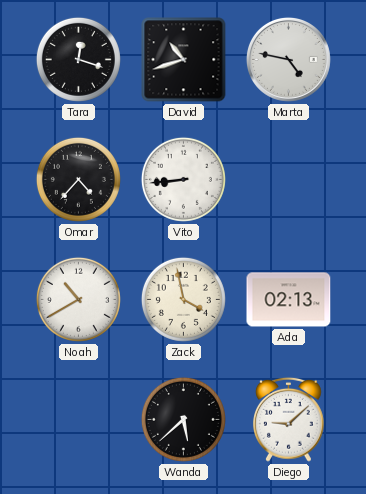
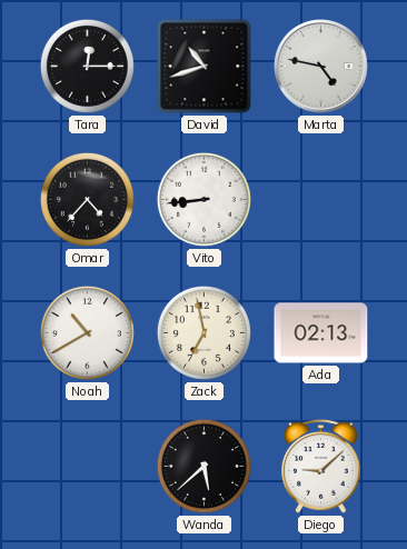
Tara: 12:18 -> 12:15 (87, 66)
Zack: 3:58 -> 6:58 (203, 332)
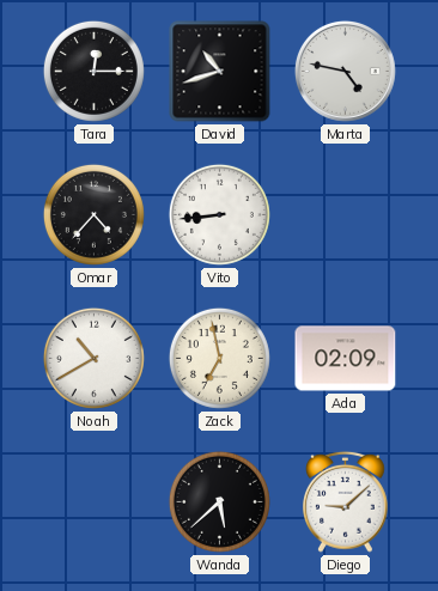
Ada: 02:13 -> 02:09 (346, 359)
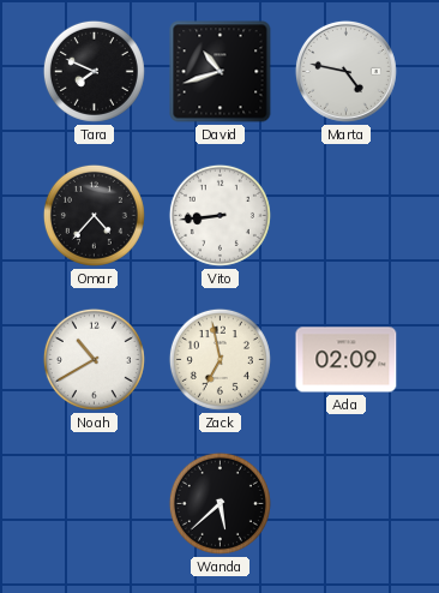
Tara: 12:15 -> 7:49 (94, 71)
Diego: 9:08 -> none (346, 501)
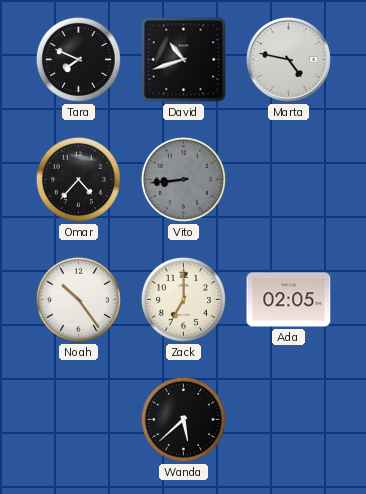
Vito dial: white -> grey (183, 179)
Noah: 10:40 -> 10:24 (78, 299)
Zack: 6:58 -> 7:00 (183, 299)
Ada: 02:09 -> 02:05 (289, 300)
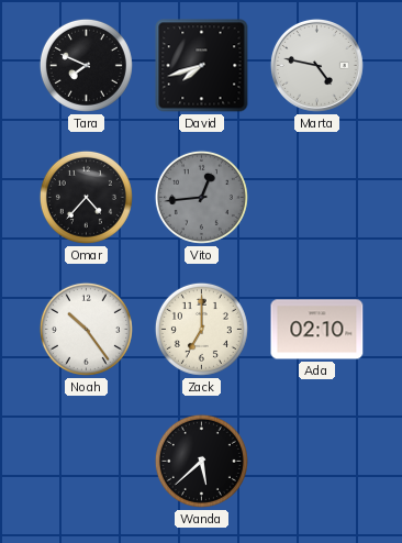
David: 10:42 -> 7:42 (202, 66)
Vito: 8:44 -> 12:44 (201, 197)
Ada: 02:05 -> 02:10 (317, 330)
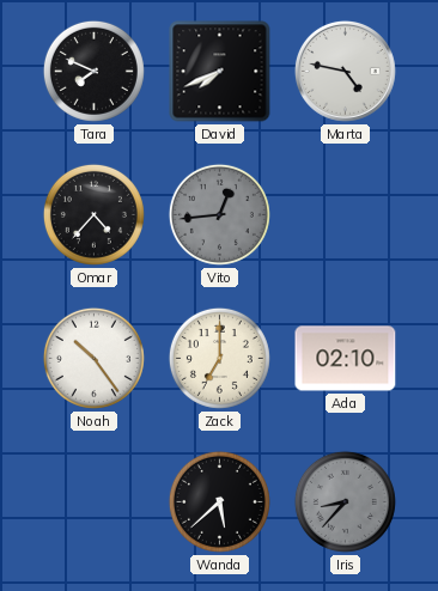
David: 7:42 -> 7:41 (220, 72)
Iris: none -> 8:37 (345, 501)
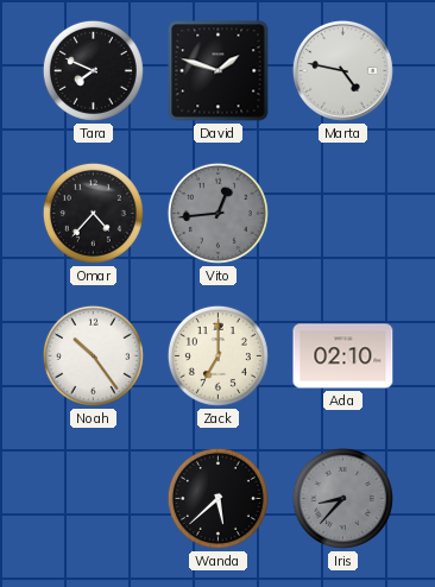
David: 7:41 -> 1:48 (219, 71)
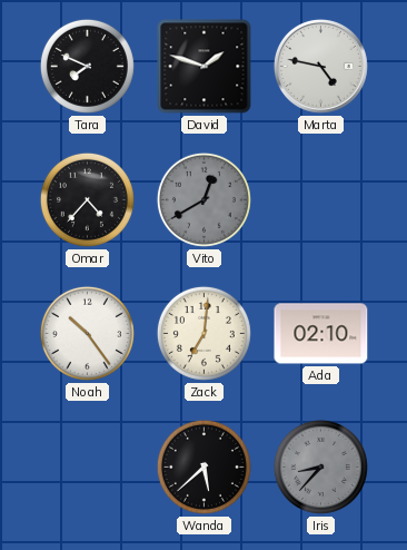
Vito: 12:44 -> 12:40 (203, 199)
Zack: 7:00 -> 7:01 (203, 333)
